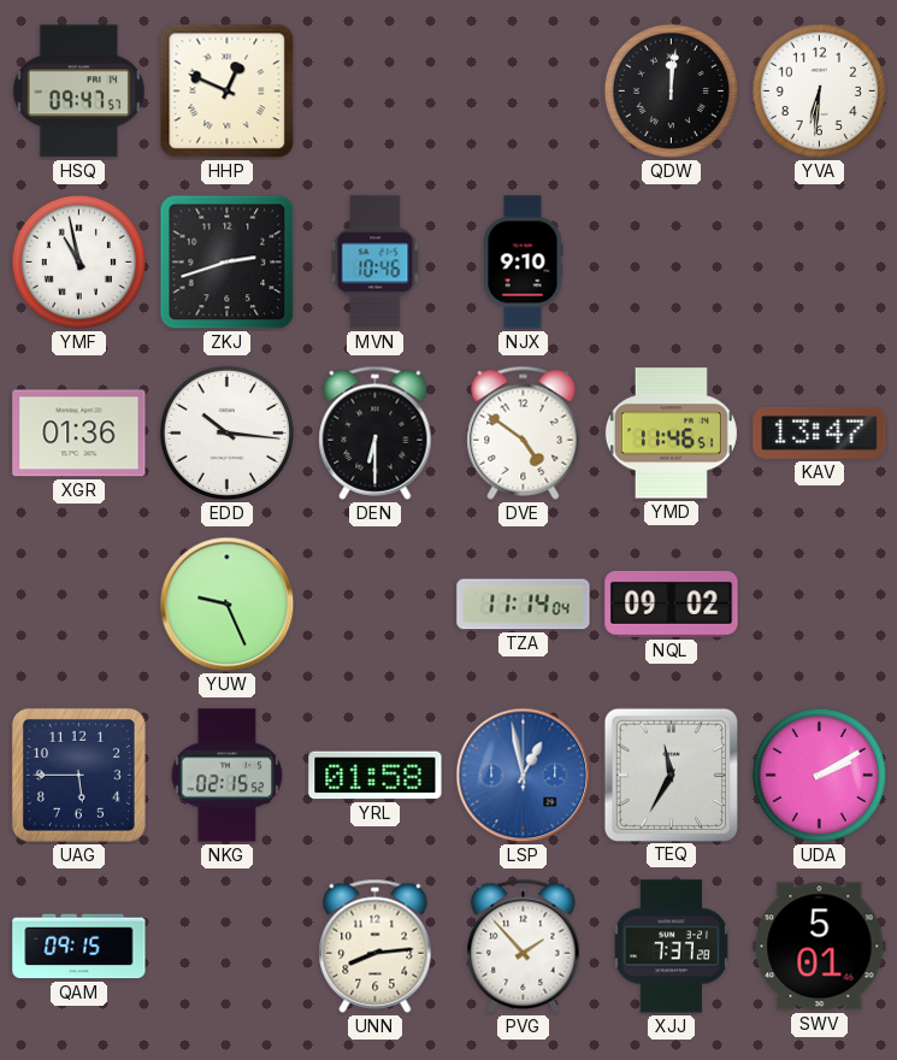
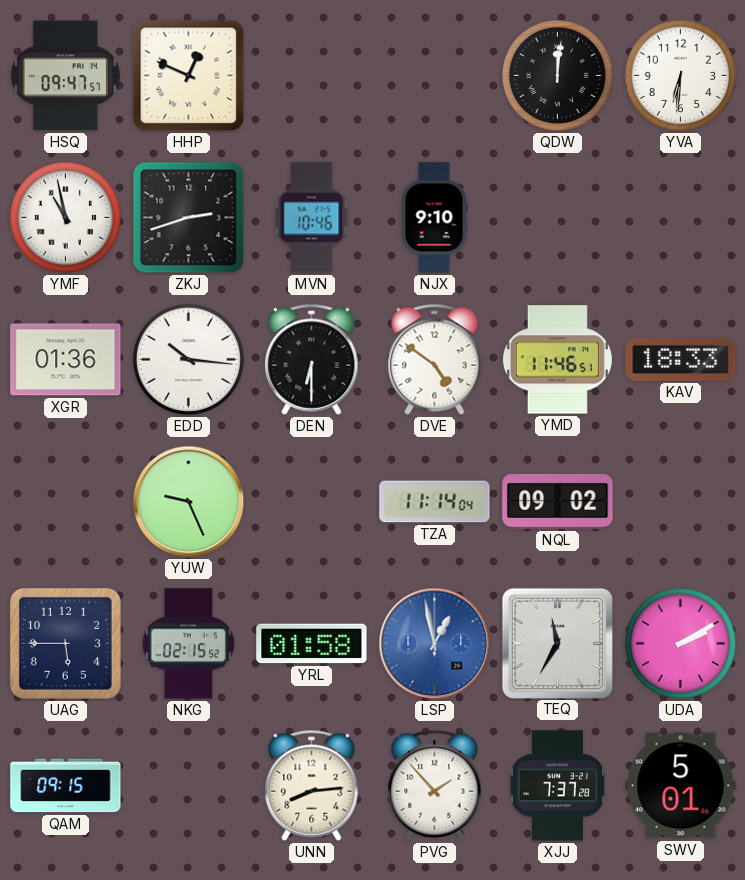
KAV: 13:47 -> 18:33 (681, 359)
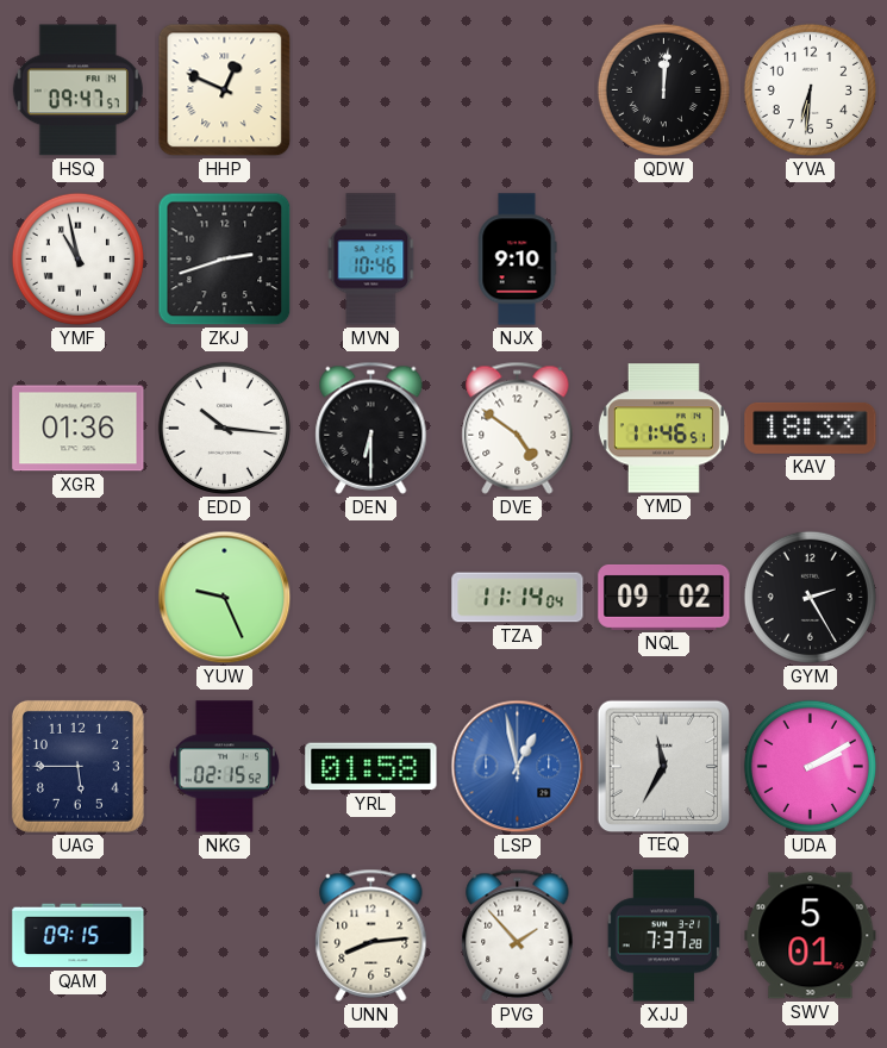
GYM: none -> 2:25 (810, 597)
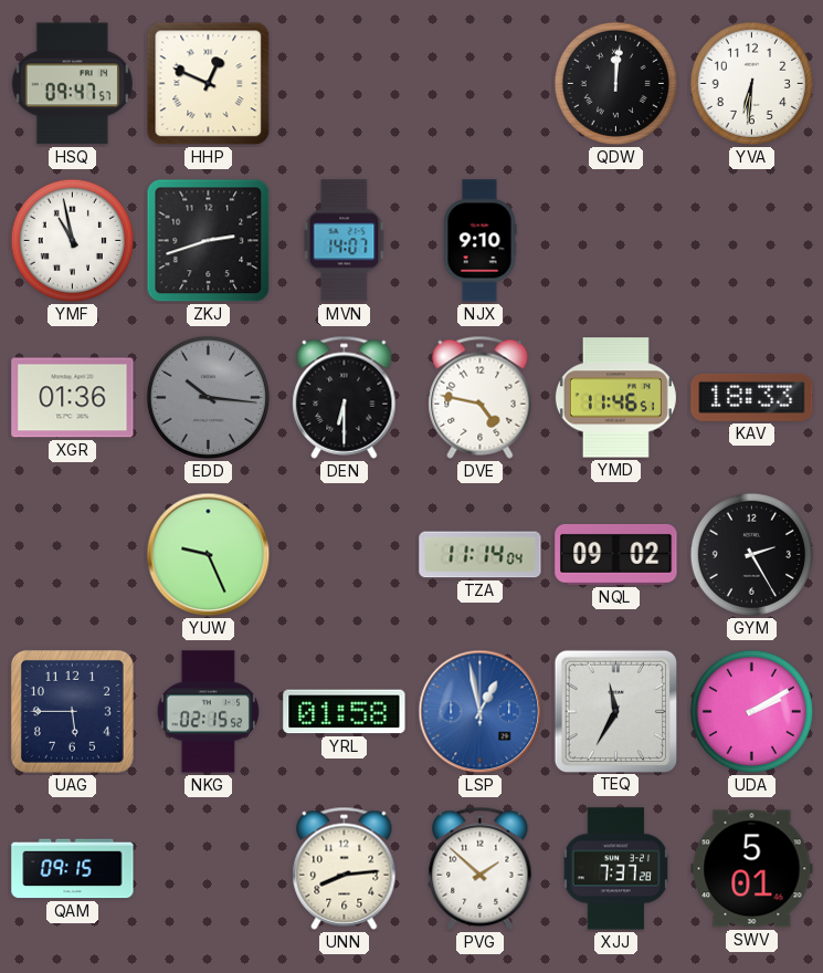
MVN: 10:46 -> 14:07 (345, 241)
EDD dial: white -> grey (208, 397)
DVE: 4:51 -> 4:47 (481, 397)
PVG: 1:53 -> 1:52 (481, 868)
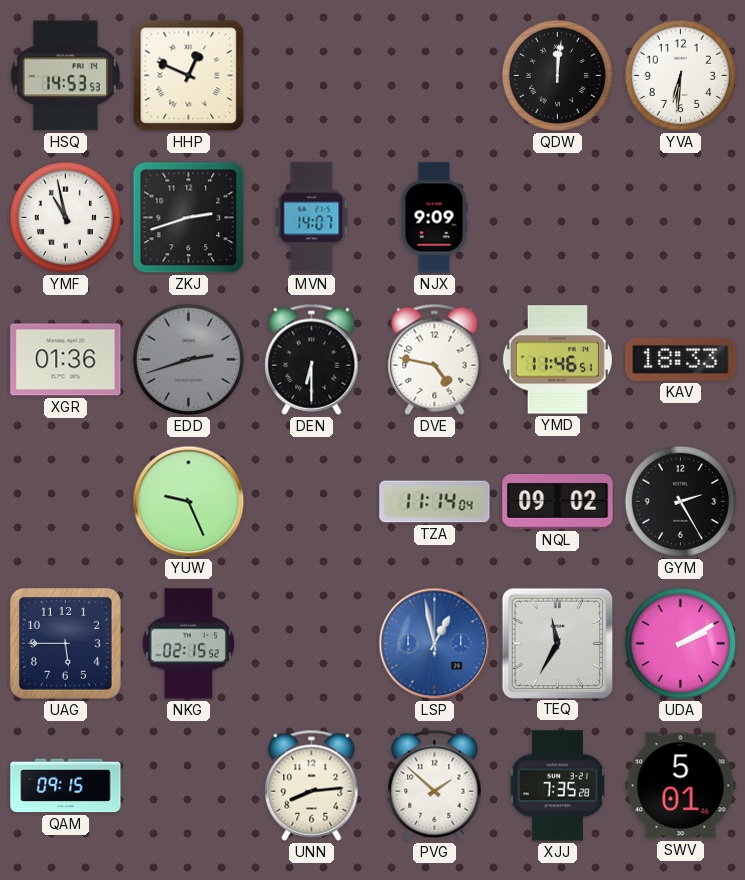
HSQ: 09:47 -> 14:53 (65, 76)
NJX: 9:10 -> 9:09 (434, 218)
EDD: 10:16 -> 2:42 (188, 359)
YRL: 01:58 -> none (345, 712)
XJJ: 7:37 -> 7:35 (557, 786)
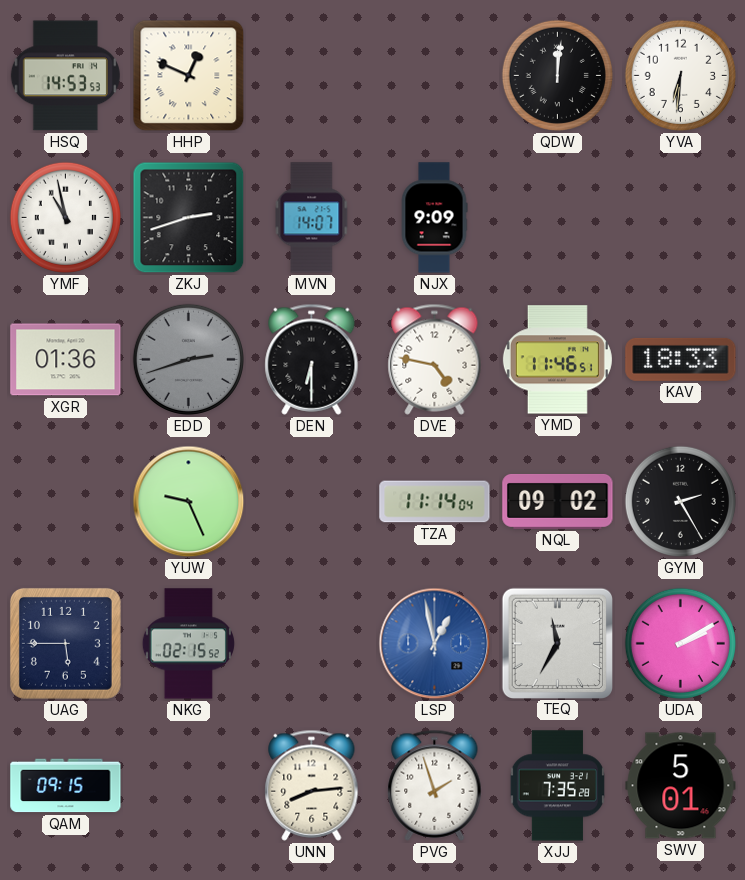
PVG: 1:52 -> 1:57 (435, 785)
